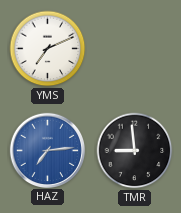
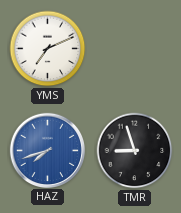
HAZ: 7:14 -> 7:42 (47, 150)
TMR: 8:59 -> 8:57 (135, 151)
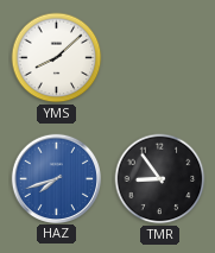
YMS: 7:11 -> 8:08 (57, 58)
TMR: 8:57 -> 8:54 (160, 179)
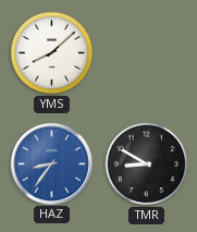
HAZ: 7:42 -> 8:36 (51, 163)
TMR: 8:54 -> 8:50 (147, 164)
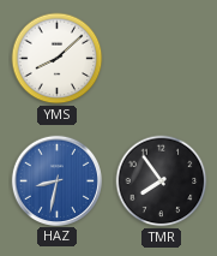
HAZ: 8:36 -> 8:32 (56, 180)
TMR: 8:50 -> 7:54 (162, 181)
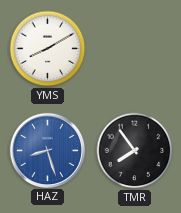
YMS: 8:08 -> 8:10 (48, 49)
HAZ: 8:32 -> 8:27 (47, 150)
